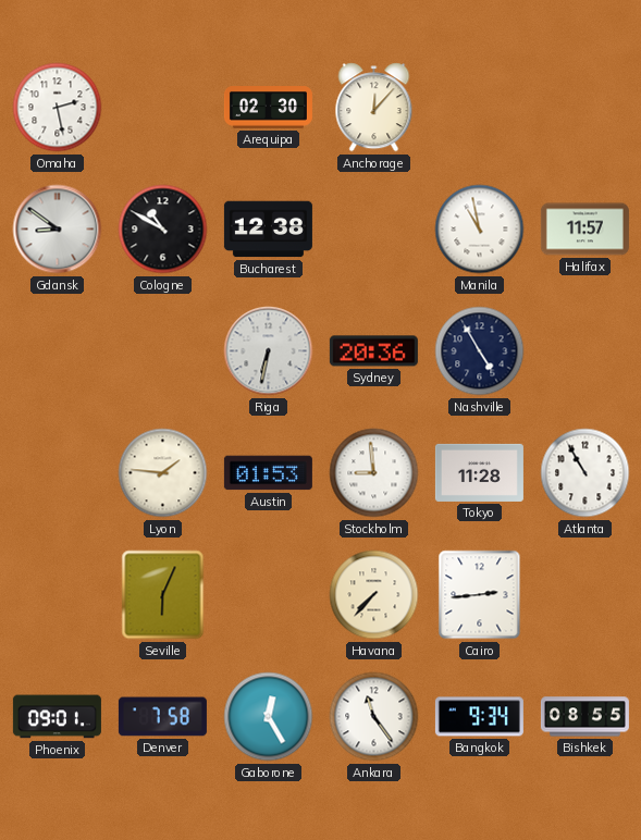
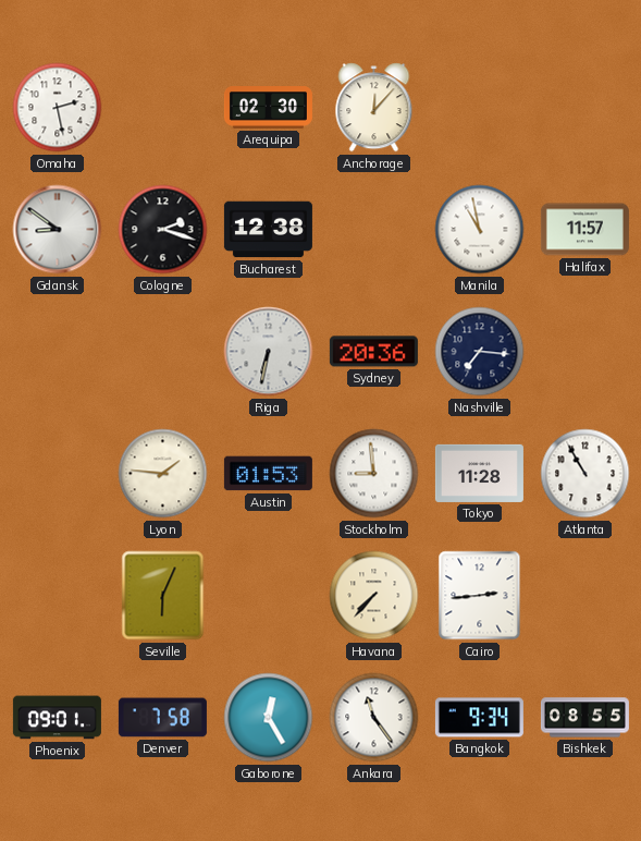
Cologne: 10:50 -> 2:18 (163, 230)
Nashville: 4:55 -> 7:16 (480, 352)
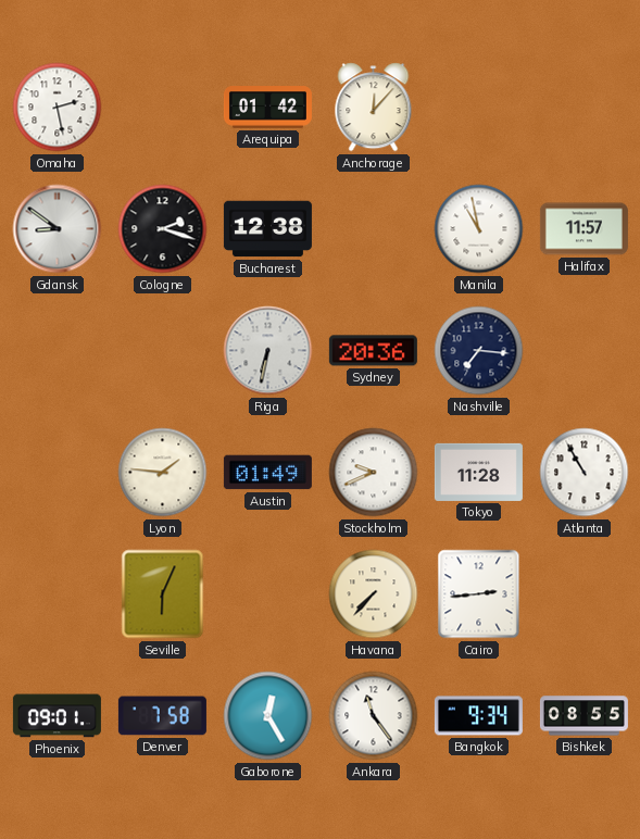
Arequipa: 02:30 -> 01:42 (267, 108)
Austin: 01:53 -> 01:49 (267, 473)
Stockholm: 8:59 -> 9:41 (374, 473)
